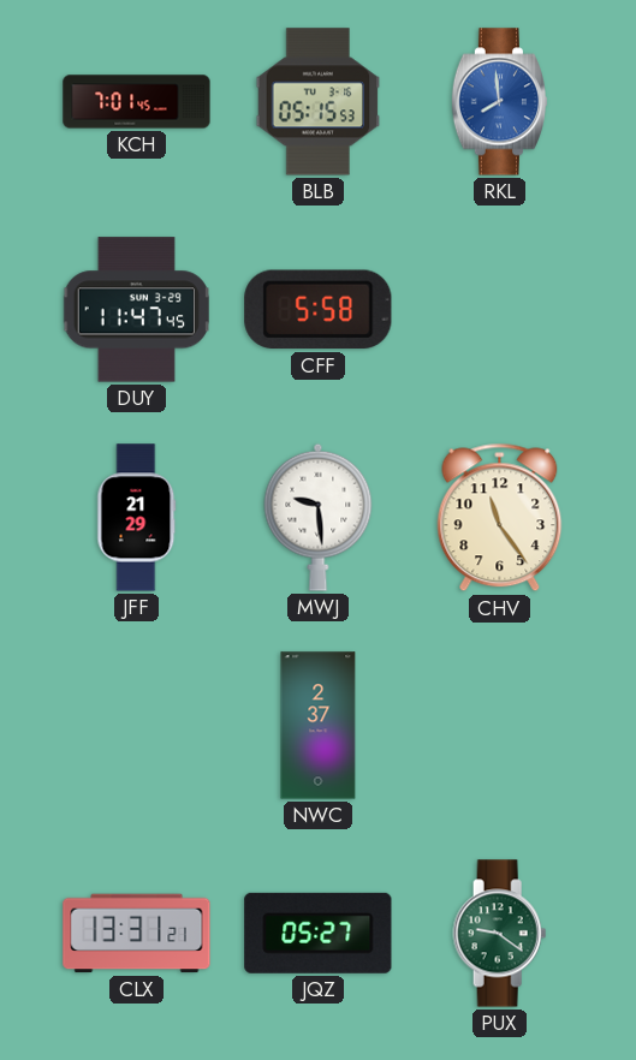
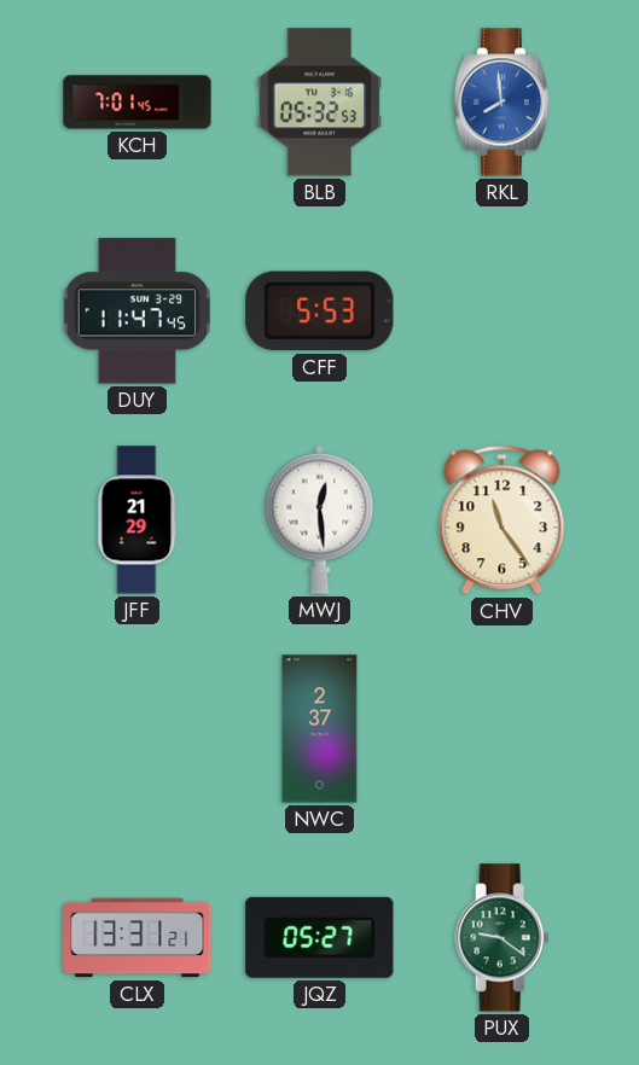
BLB: 05:15 -> 05:32 (320, 103)
CFF: 5:58 -> 5:53 (320, 312)
MWJ: 9:29 -> 12:29 (320, 519)
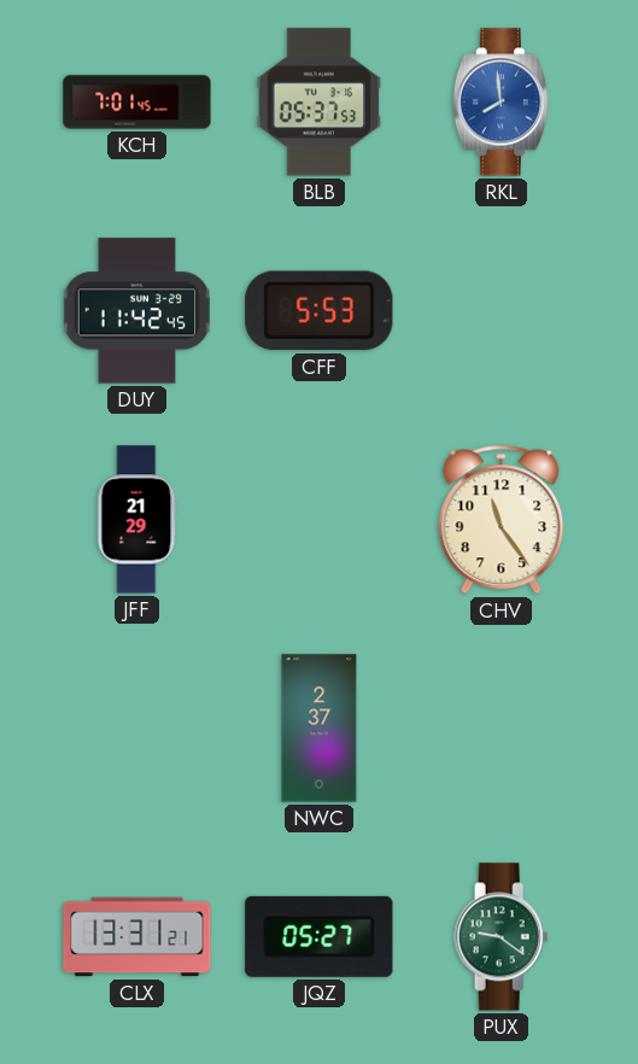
BLB: 05:32 -> 05:37 (320, 103)
DUY: 11:47 -> 11:42 (136, 311)
MWJ: 12:29 -> none (320, 519)
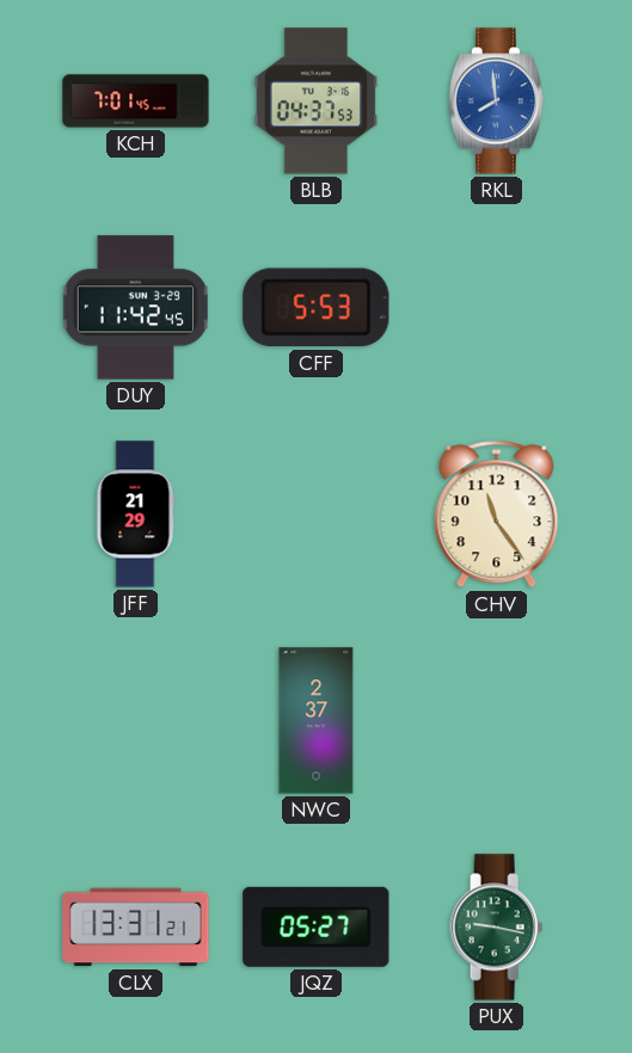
BLB: 05:37 -> 04:37 (317, 101)
PUX: 9:21 -> 9:17 (497, 928)
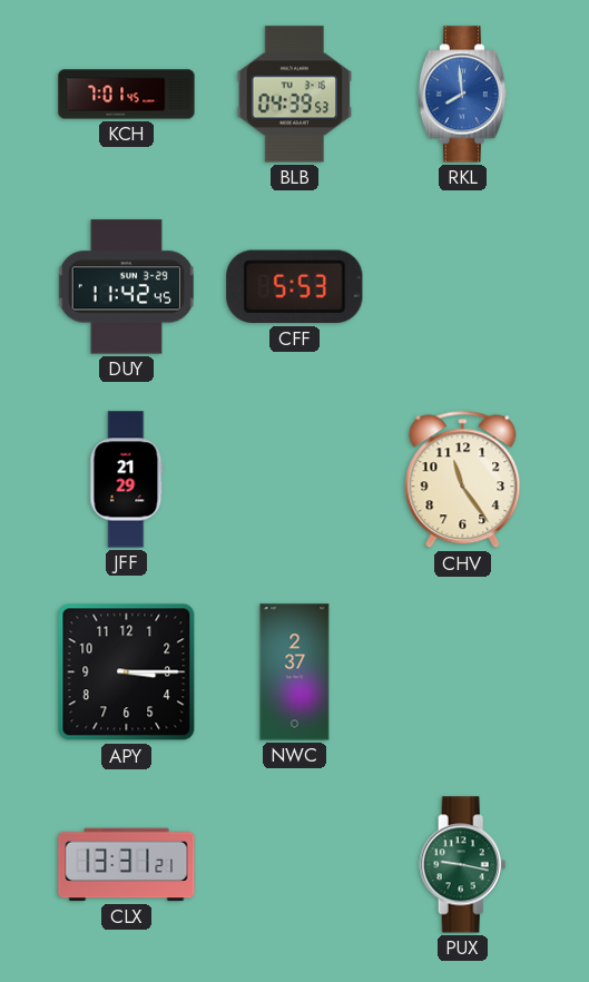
BLB: 04:37 -> 04:39 (295, 95)
APY: none -> 3:15 (127, 672)
JQZ: 05:27 -> none (317, 926)
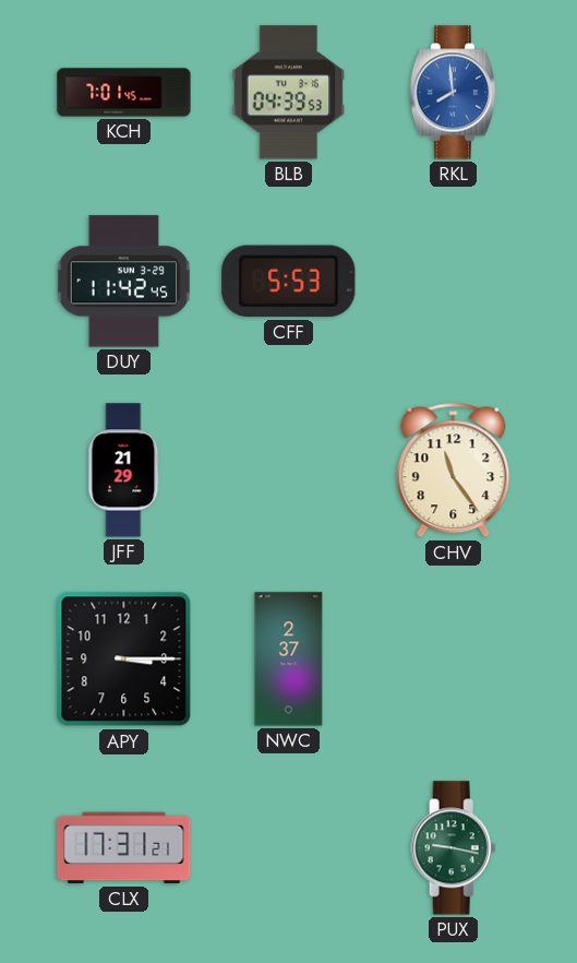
CLX: 13:31 -> 17:31 (124, 848)
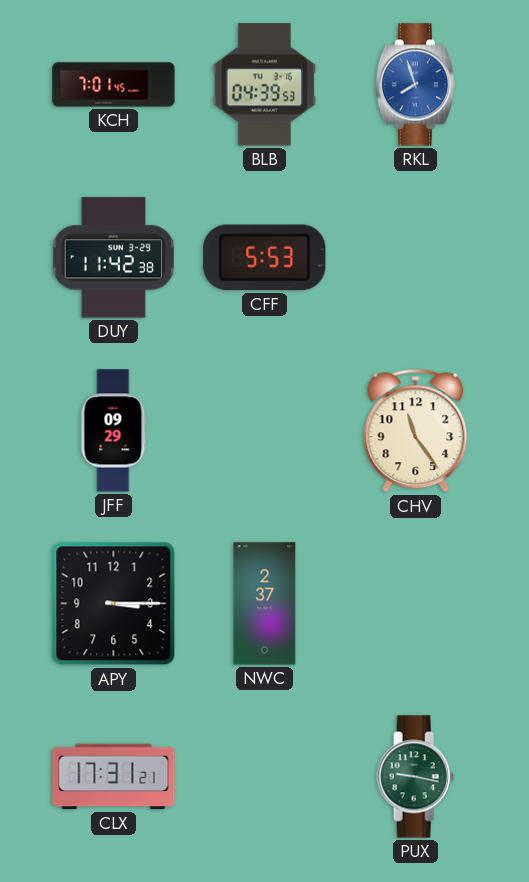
RKL: 7:59 -> 7:57 (415, 85)
DUY: 11:42:45 -> 11:42:38 (113, 258)
JFF: 21:29 -> 09:29 (114, 431)
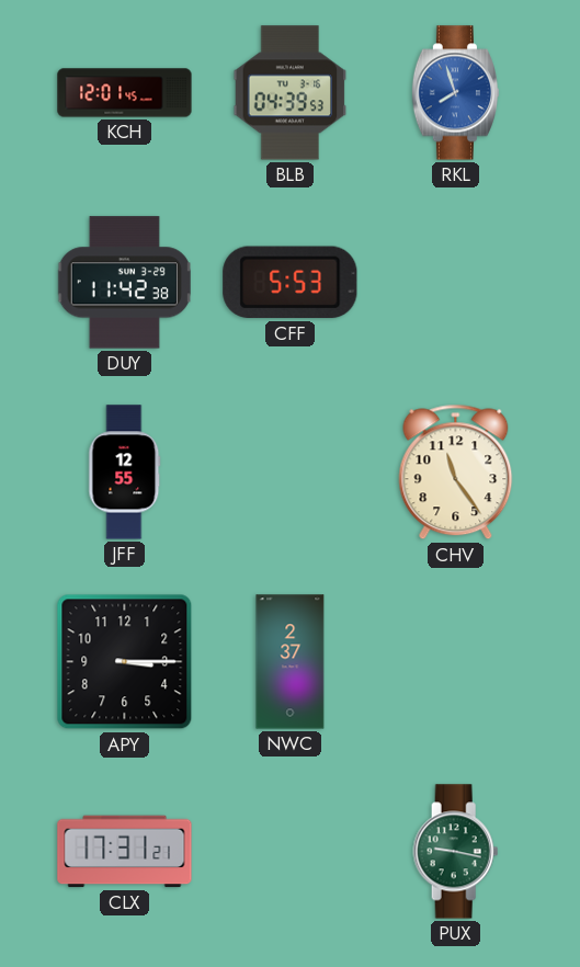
KCH: 7:01 -> 12:01 (125, 93)
JFF: 09:29 -> 12:55 (125, 473)
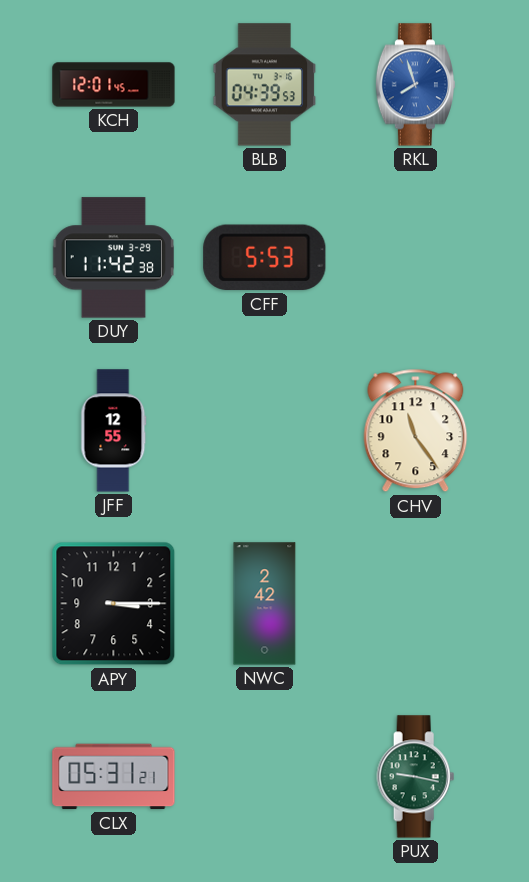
NWC: 2:37 -> 2:42 (265, 604)
CLX: 17:31 -> 05:31 (114, 777)
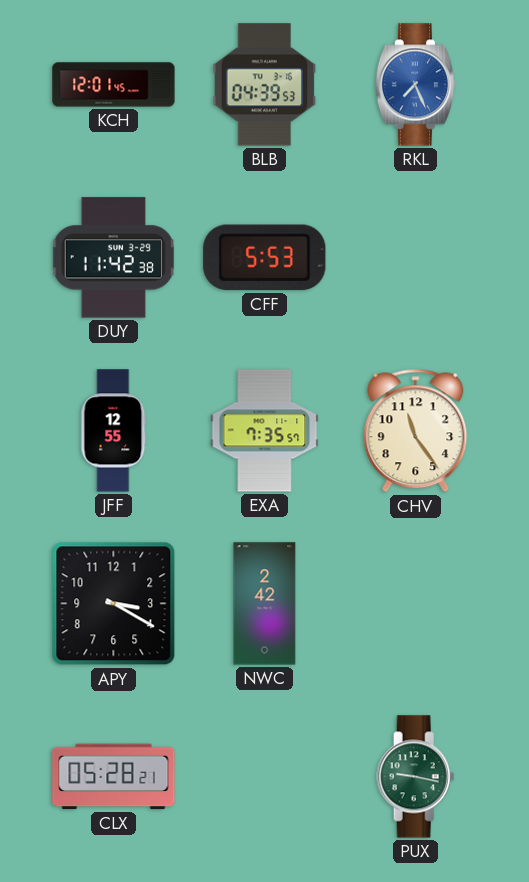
RKL: 7:57 -> 7:26 (415, 85)
EXA: none -> 7:35 (265, 431)
APY: 3:15 -> 3:20 (114, 604)
CLX: 05:31 -> 05:28 (114, 777)
